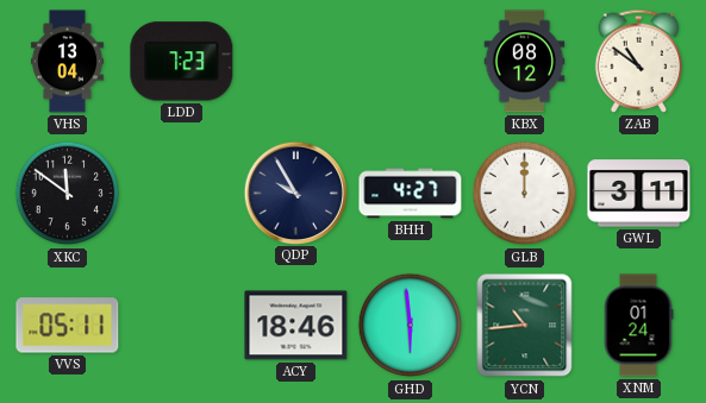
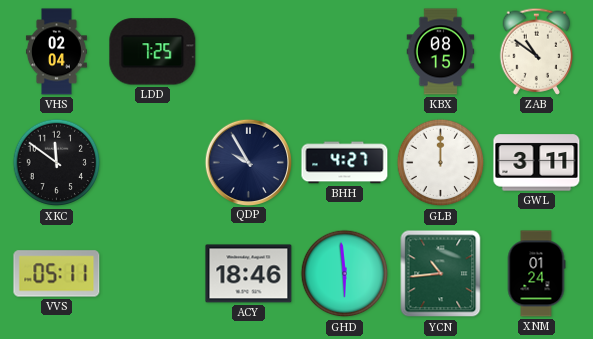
VHS: 13:04 -> 02:04 (56, 52)
LDD: 7:23 -> 7:25 (153, 52)
KBX: 08:12 -> 08:15 (441, 52)
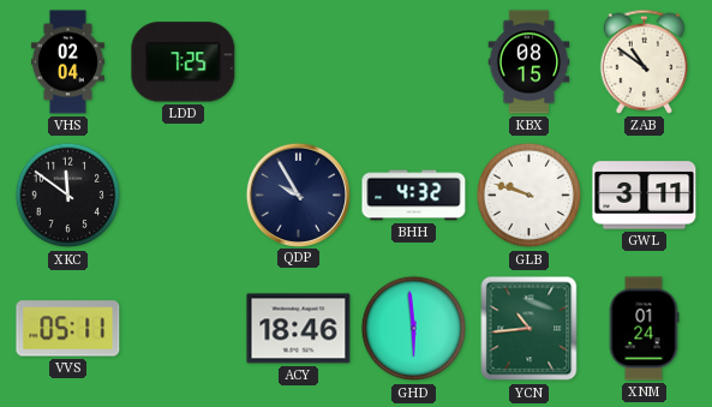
BHH: 4:27 -> 4:32 (414, 196)
GLB: 12:00 -> 9:48 (529, 196)
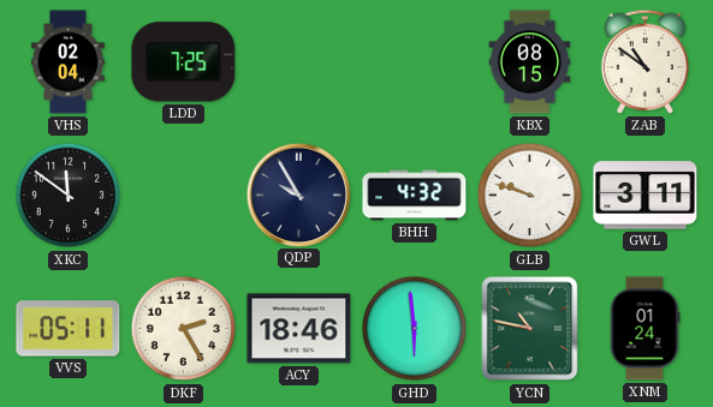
DKF: none -> 2:25 (184, 329)
YCN: 10:44 -> 10:47 (530, 329)
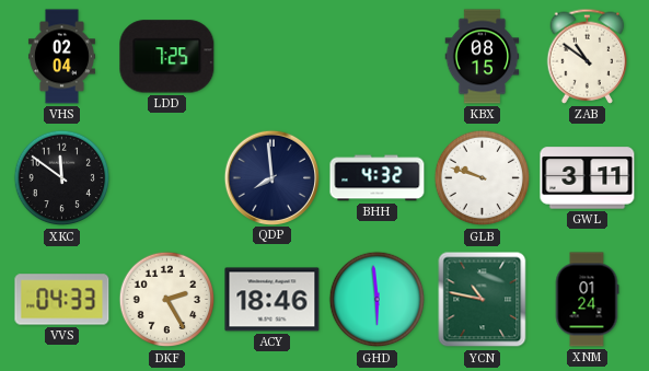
QDP: 9:55 -> 7:59 (271, 177)
VVS: 05:11 -> 04:33 (62, 300)
